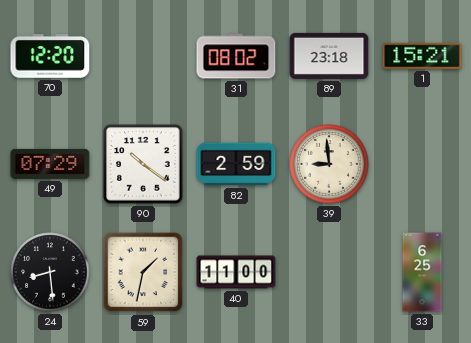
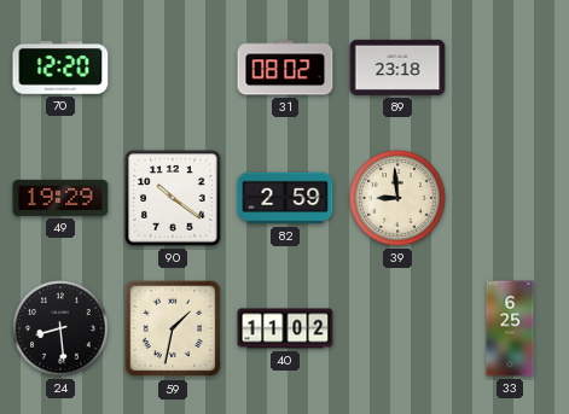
1: 15:21 -> none (422, 56)
49: 07:29 -> 19:29 (60, 198)
40: 11:00 -> 11:02 (285, 328)
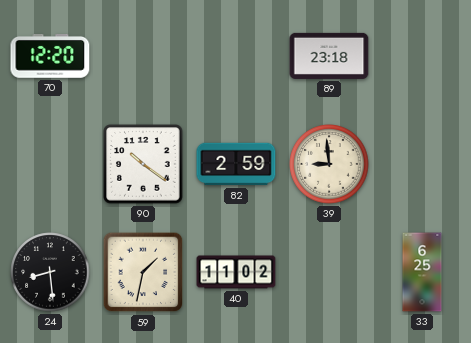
31: 08:02 -> none (285, 68)
49: 19:29 -> none (60, 198)
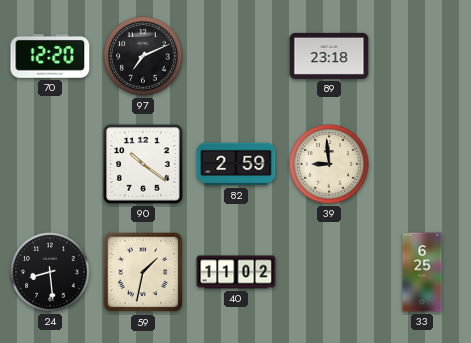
97: none -> 7:11 (143, 56)
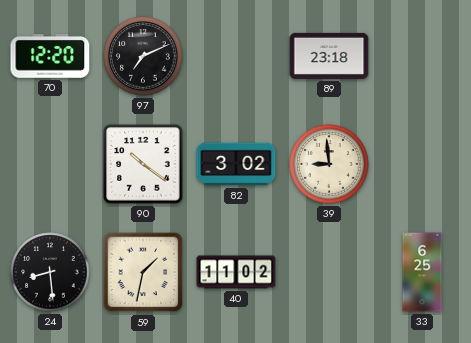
82: 2:59 -> 3:02 (236, 164)
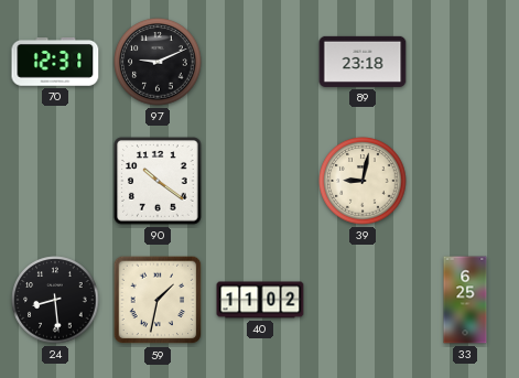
70: 12:20 -> 12:31 (55, 63)
97: 7:11 -> 9:11 (158, 62)
82: 3:02 -> none (236, 164)
39: 8:59 -> 9:02 (363, 181)
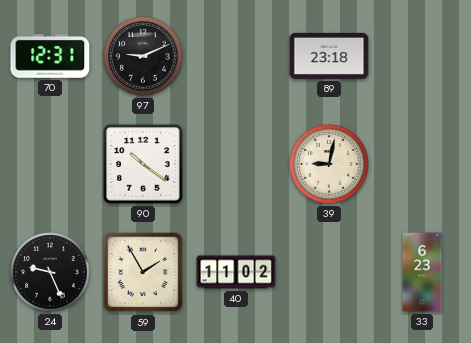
24: 8:29 -> 9:26 (50, 272)
59: 1:32 -> 1:55 (143, 272)
33: 6:25 -> 6:23 (422, 272)
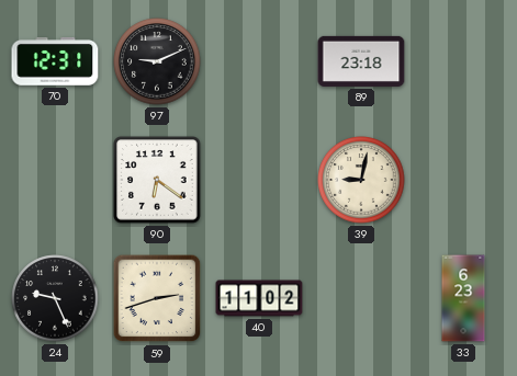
90: 10:21 -> 6:21 (157, 180)
59: 1:55 -> 2:42 (157, 298)
